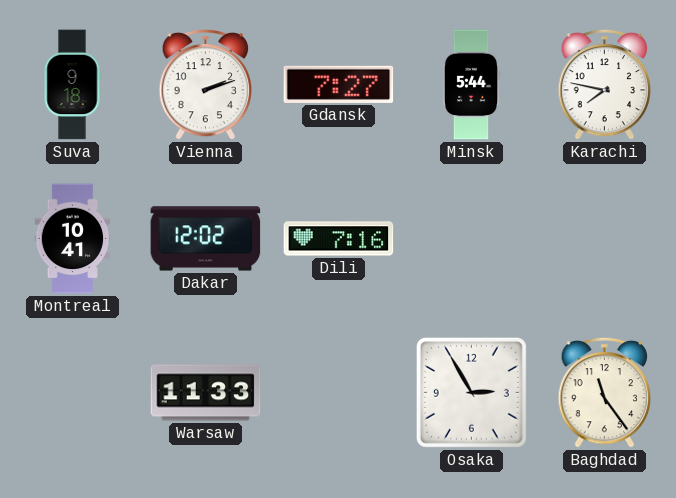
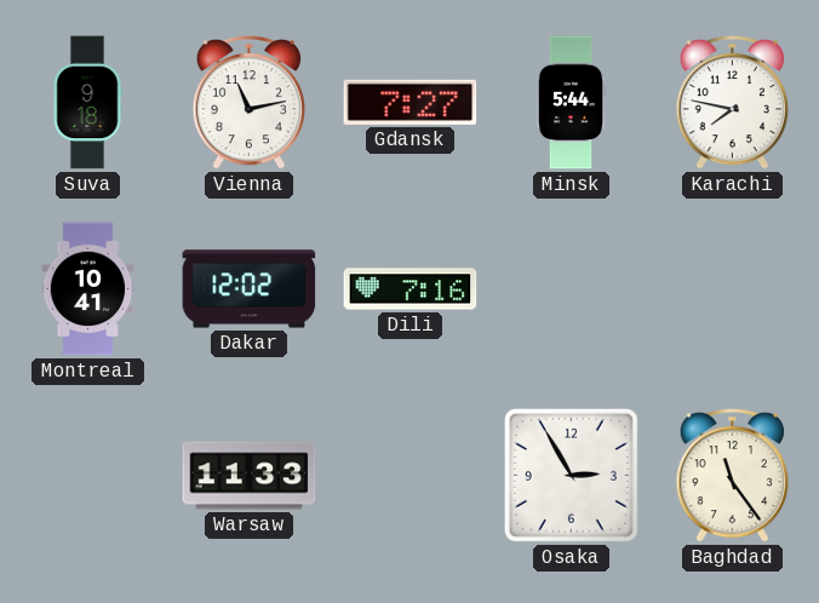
Vienna: 2:12 -> 11:13 (250, 102)
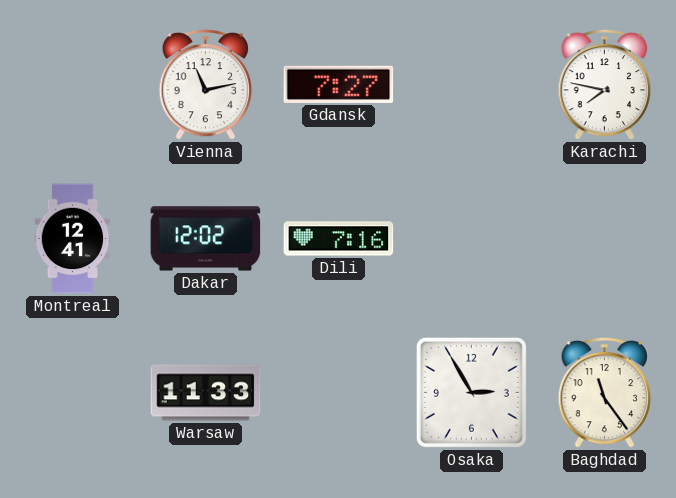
Suva: 9:18 -> none (87, 103)
Minsk: 5:44 -> none (571, 103)
Montreal: 10:41 -> 12:41 (73, 239)
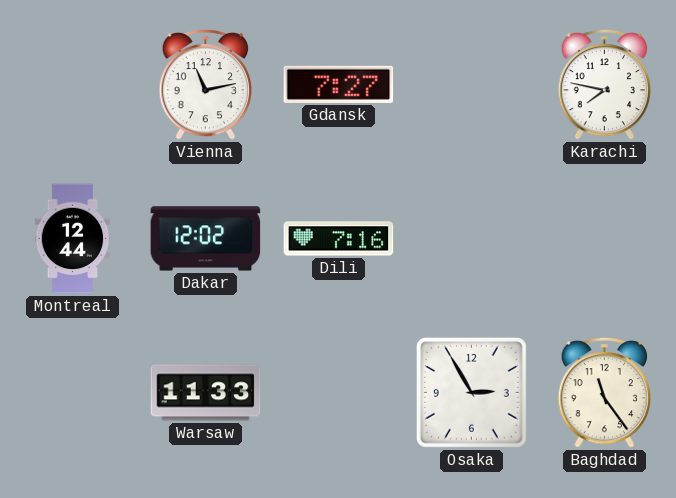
Montreal: 12:41 -> 12:44 (73, 239)
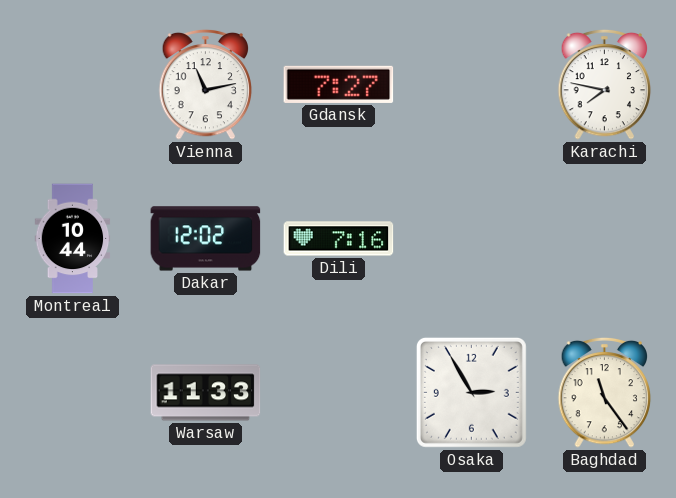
Montreal: 12:44 -> 10:44 (73, 239)
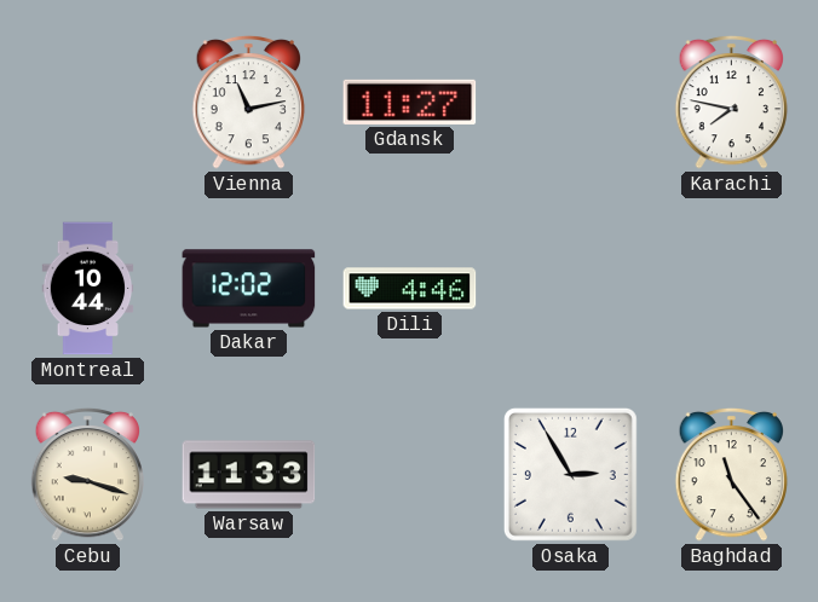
Gdansk: 7:27 -> 11:27 (410, 102)
Dili: 7:16 -> 4:46 (410, 289)
Cebu: none -> 9:18 (88, 474)
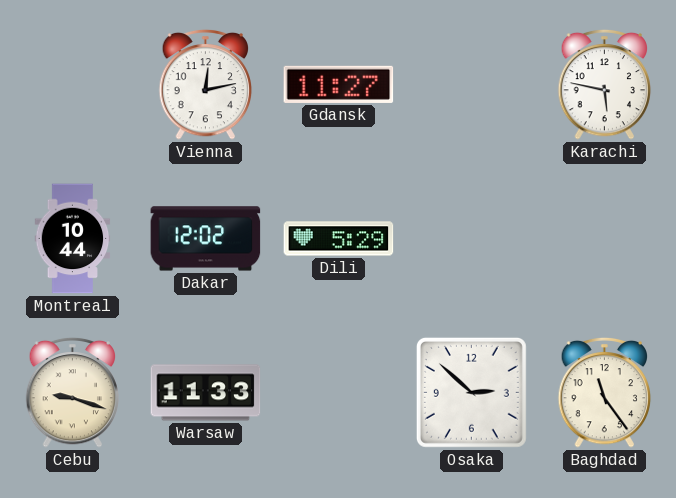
Vienna: 11:13 -> 12:13 (206, 84)
Karachi: 7:47 -> 5:47 (605, 84)
Dili: 4:46 -> 5:29 (339, 239)
Osaka: 2:55 -> 2:52 (471, 392)
